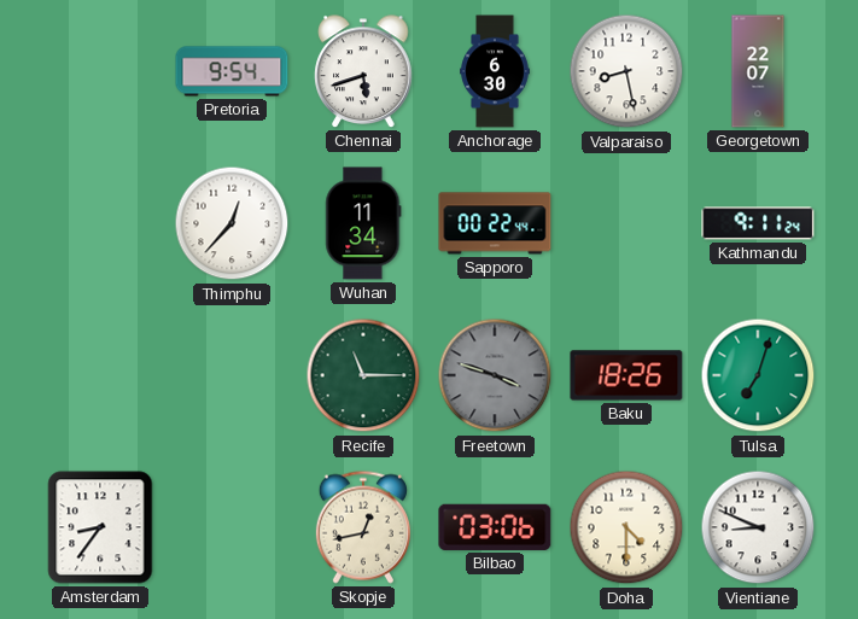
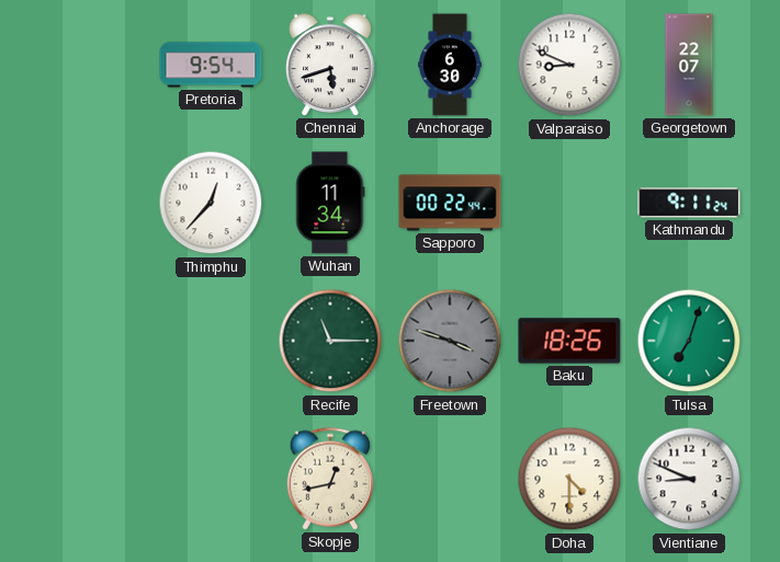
Valparaiso: 8:28 -> 8:49 (569, 65)
Amsterdam: 8:36 -> none (100, 527)
Bilbao: 03:06 -> none (495, 527)
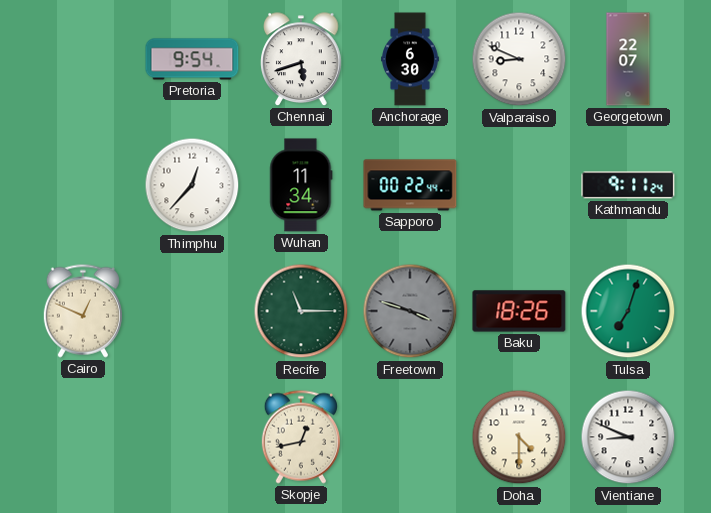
Cairo: none -> 12:49 (83, 311)
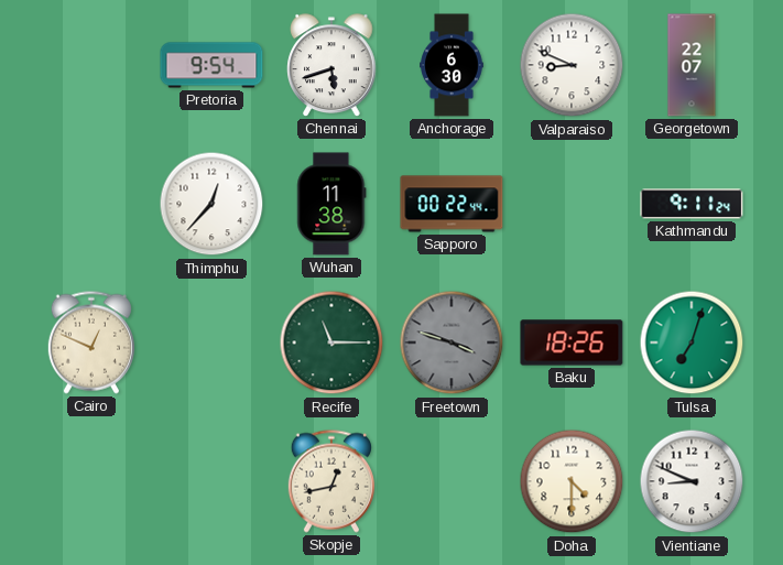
Wuhan: 11:34 -> 11:38 (331, 204)
